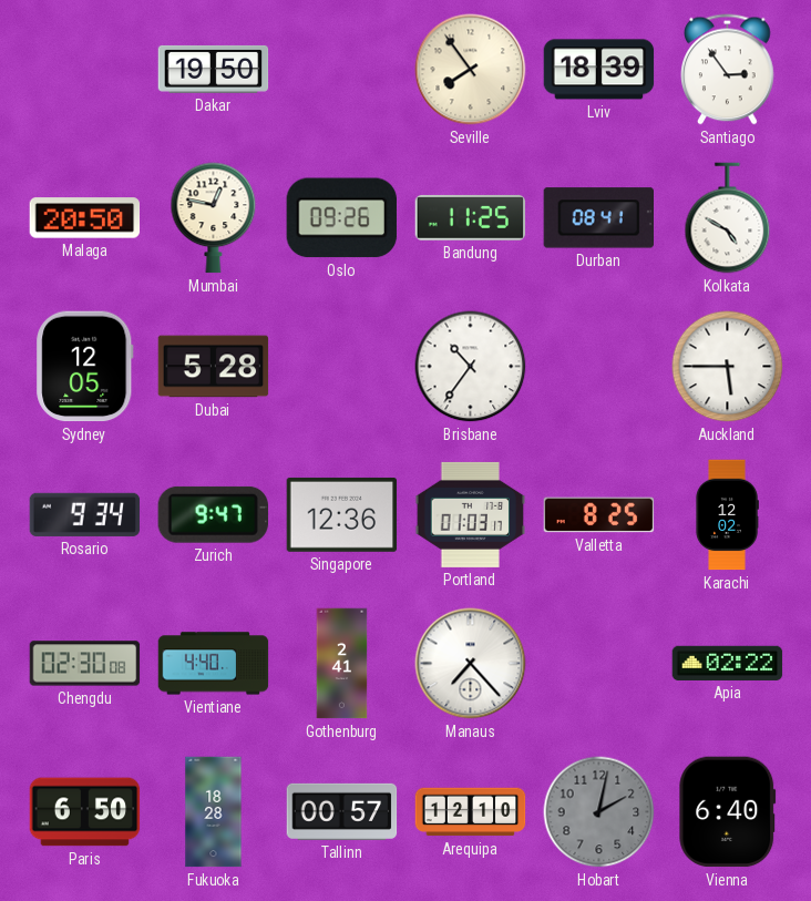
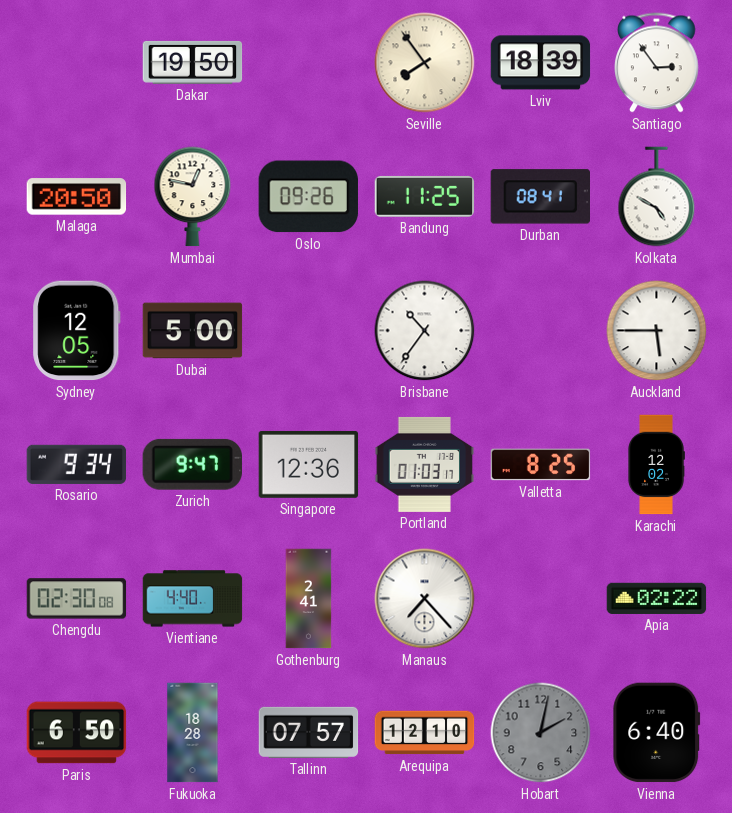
Dubai: 5:28 -> 5:00 (193, 331)
Tallinn: 00:57 -> 07:57 (309, 732)
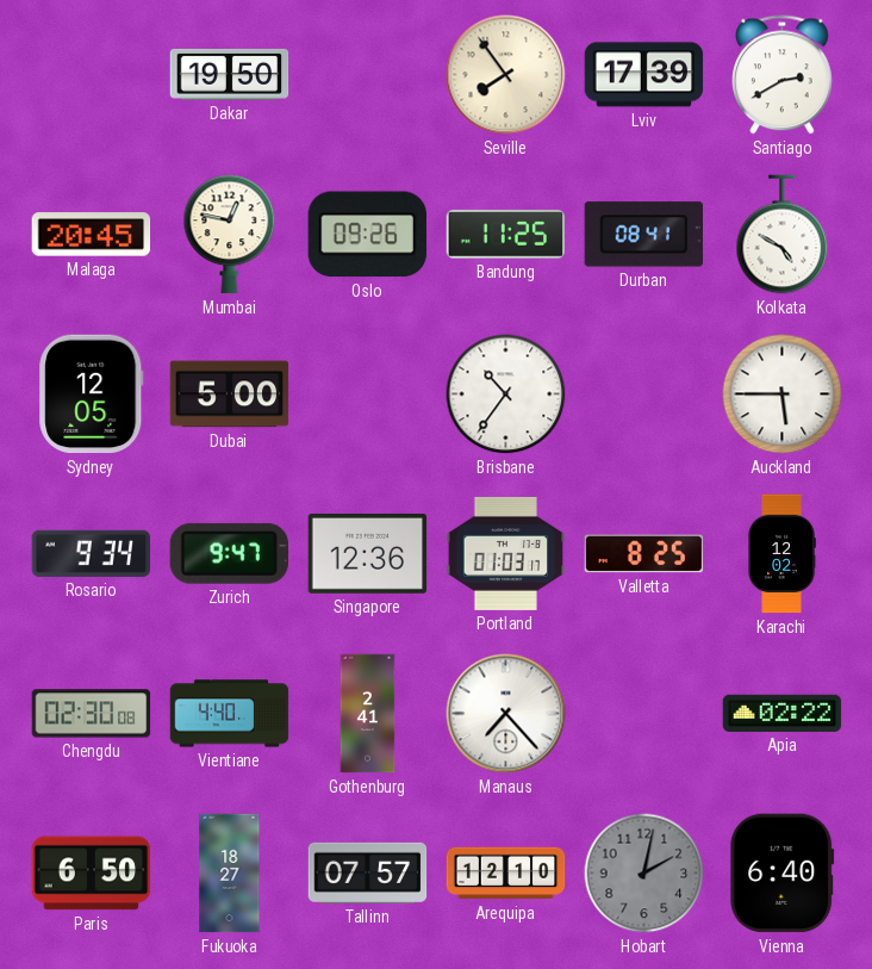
Lviv: 18:39 -> 17:39 (644, 75)
Santiago: 2:54 -> 2:40 (783, 75)
Malaga: 20:50 -> 20:45 (92, 235)
Fukuoka: 18:28 -> 18:27 (230, 874)
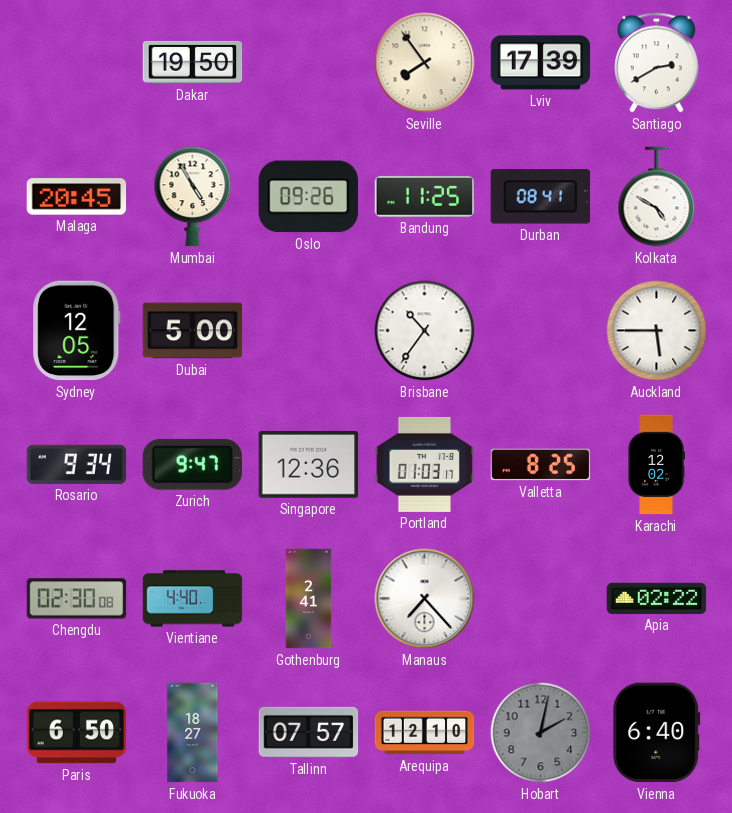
Mumbai: 12:47 -> 4:55 (193, 197)
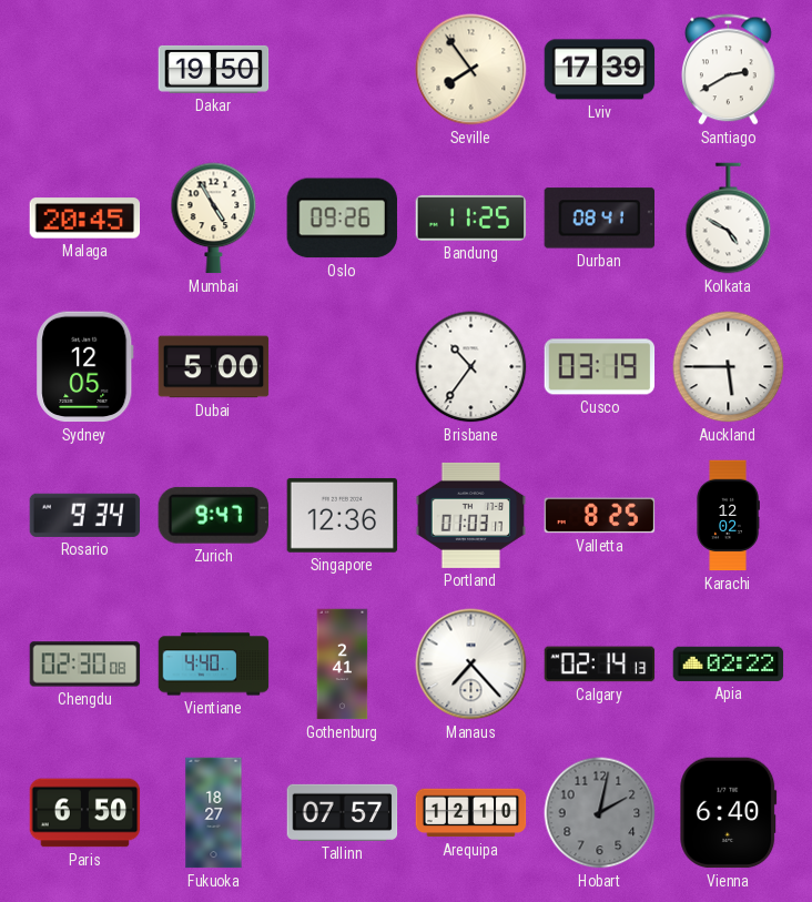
Cusco: none -> 03:19 (600, 367)
Calgary: none -> 02:14 (600, 665)
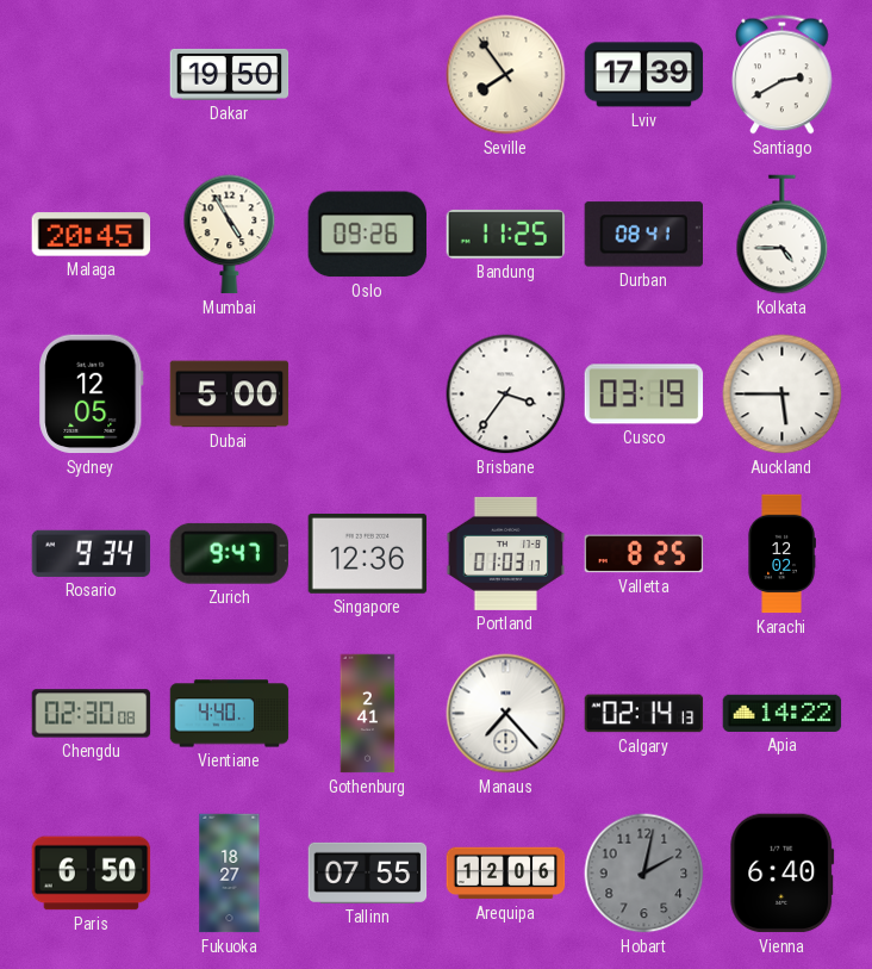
Kolkata: 4:50 -> 4:45 (783, 235)
Brisbane: 10:36 -> 3:36 (506, 395)
Apia: 02:22 -> 14:22 (783, 713)
Tallinn: 07:57 -> 07:55 (368, 872)
Arequipa: 12:10 -> 12:06 (506, 874)
